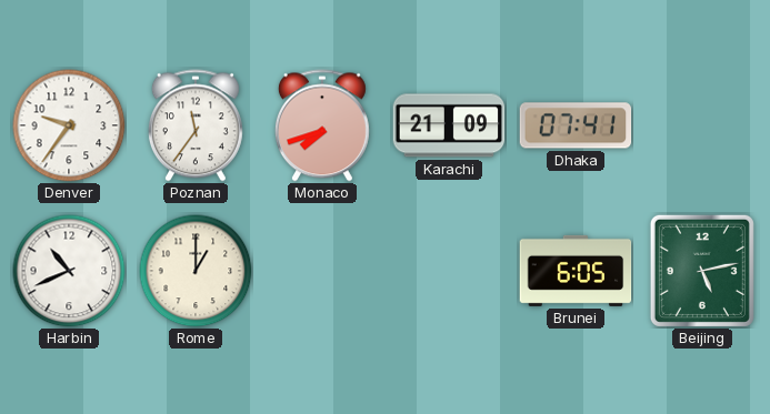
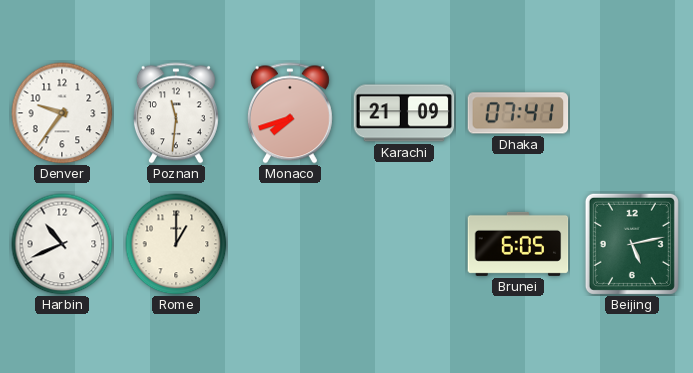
Poznan: 11:36 -> 11:31 (176, 113)
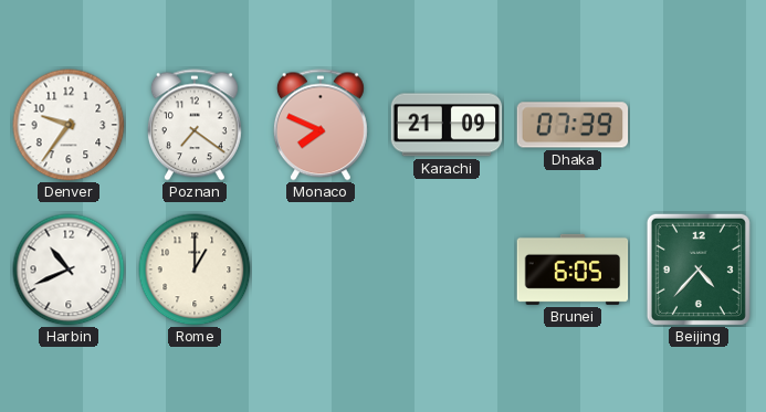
Poznan: 11:31 -> 7:21 (195, 125)
Monaco: 7:42 -> 7:49 (321, 125)
Dhaka: 07:41 -> 07:39 (573, 125)
Beijing: 5:13 -> 4:37 (699, 270)
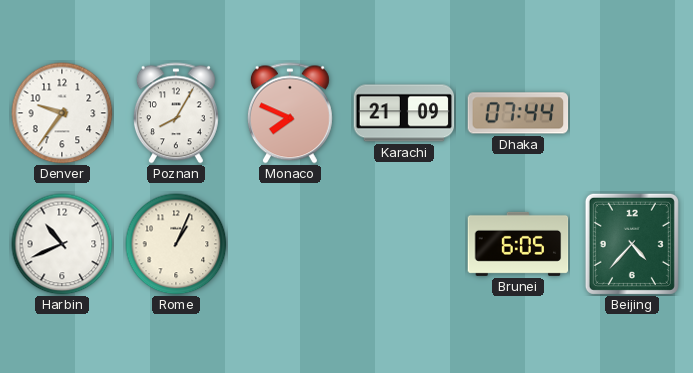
Poznan: 7:21 -> 8:05 (176, 113)
Dhaka: 07:39 -> 07:44 (518, 113)
Rome: 1:00 -> 1:04 (176, 244)
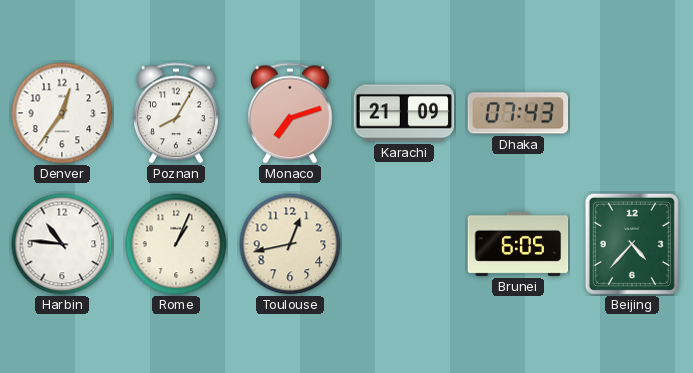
Denver: 9:36 -> 12:36 (62, 113)
Monaco: 7:49 -> 7:12 (290, 113)
Dhaka: 07:44 -> 07:43 (518, 113)
Harbin: 10:41 -> 10:46 (62, 244)
Toulouse: none -> 12:43 (290, 244)
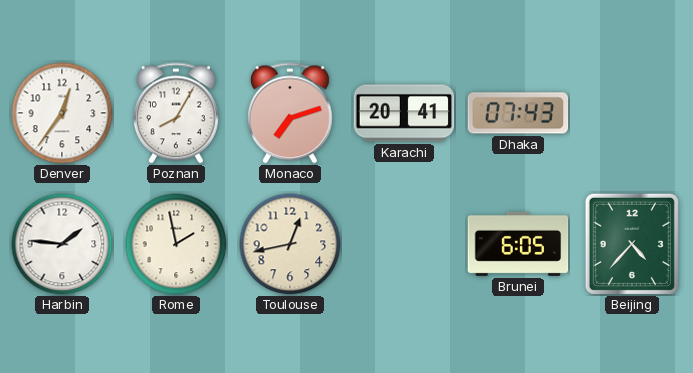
Karachi: 21:09 -> 20:41 (404, 113)
Harbin: 10:46 -> 1:46 (62, 244)
Rome: 1:04 -> 1:58 (176, 244)
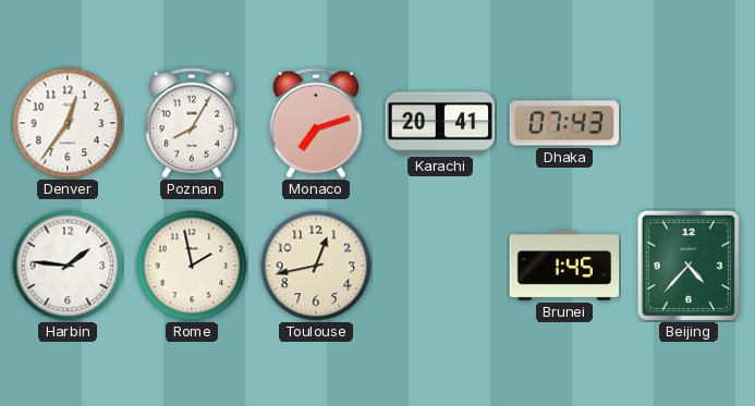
Brunei: 6:05 -> 1:45 (564, 266)
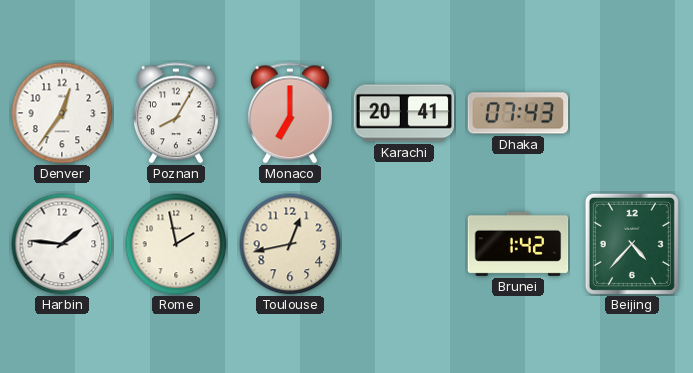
Monaco: 7:12 -> 7:00 (290, 113)
Brunei: 1:45 -> 1:42 (518, 244)
